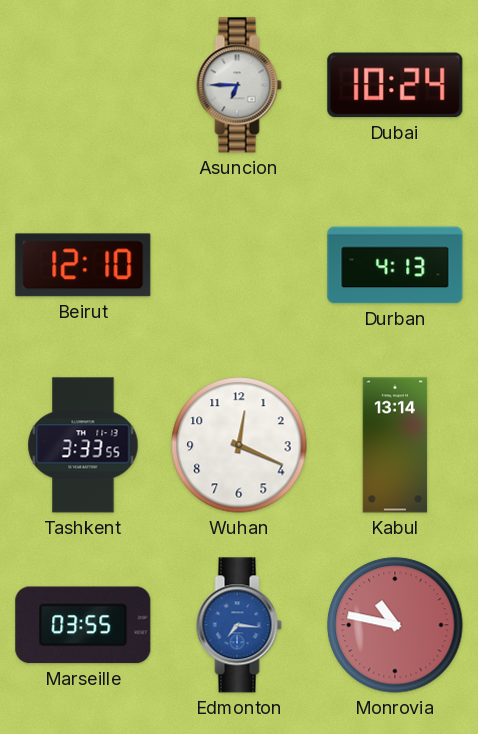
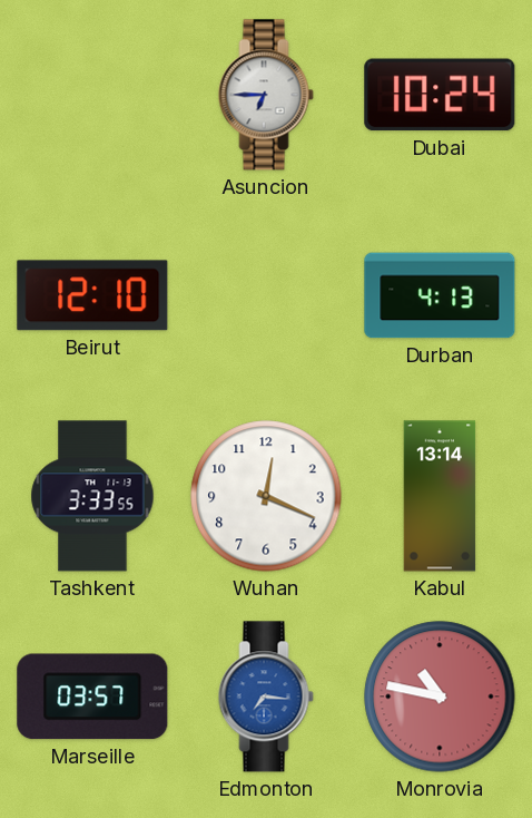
Marseille: 03:55 -> 03:57 (92, 697)
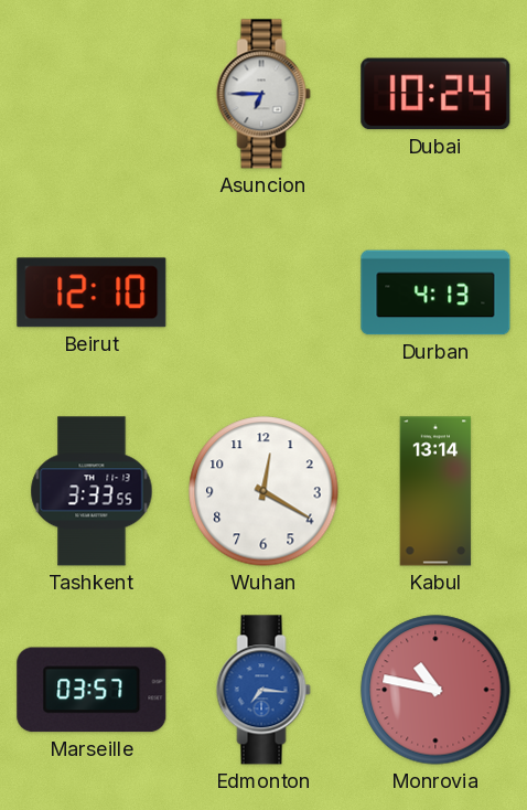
Wuhan: 12:19 -> 12:20 (263, 491)
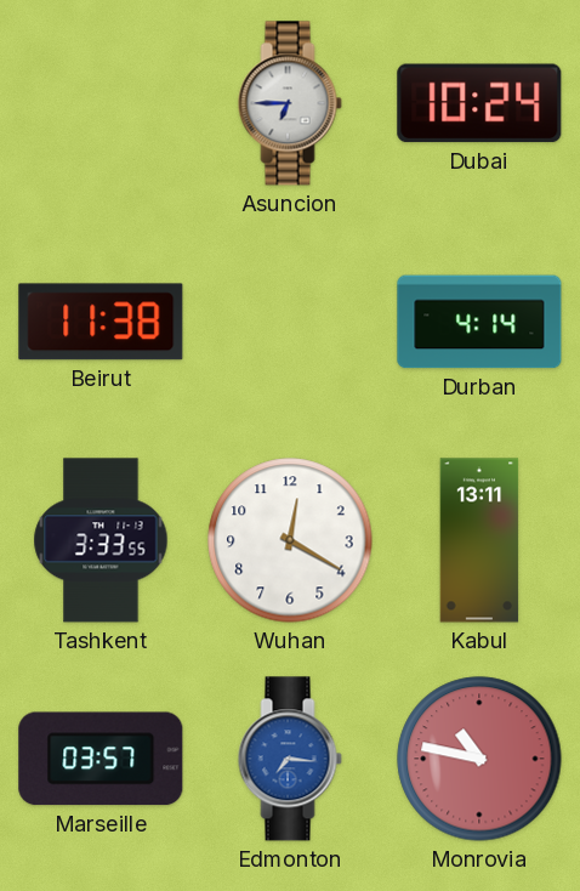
Beirut: 12:10 -> 11:38 (101, 322)
Durban: 4:13 -> 4:14 (479, 322)
Kabul: 13:14 -> 13:11 (479, 540)
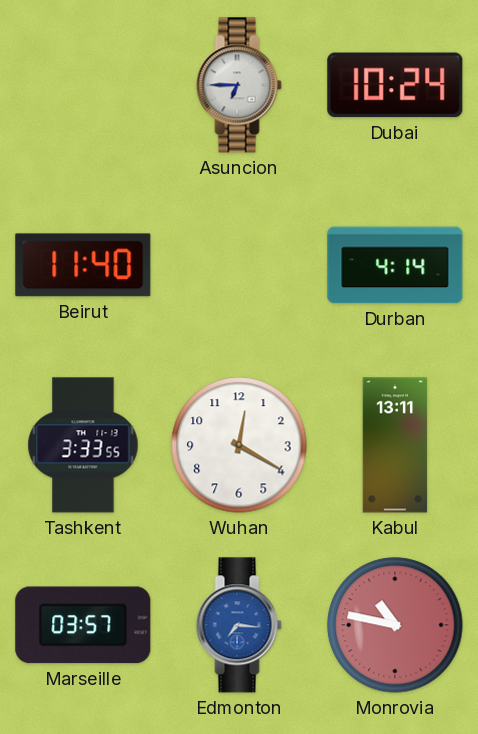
Beirut: 11:38 -> 11:40 (83, 265)
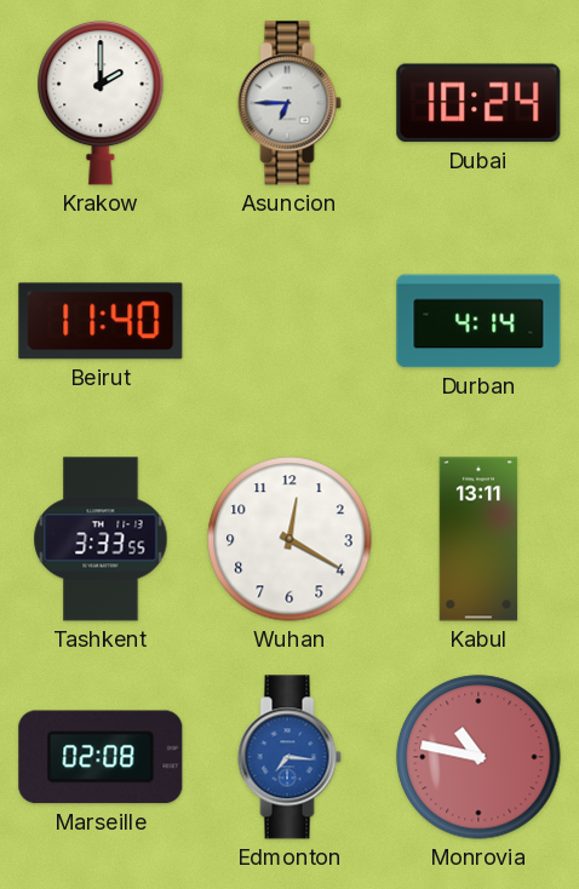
Krakow: none -> 2:00 (101, 103)
Marseille: 03:57 -> 02:08 (101, 757)
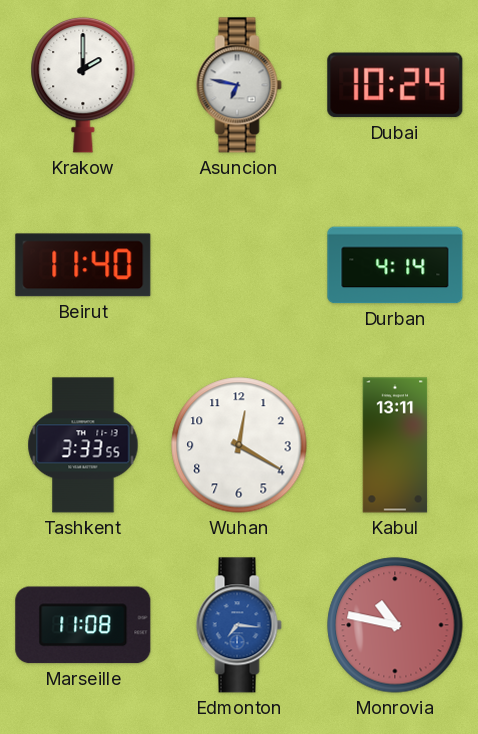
Asuncion: 6:45 -> 6:47 (239, 85)
Marseille: 02:08 -> 11:08 (83, 625)
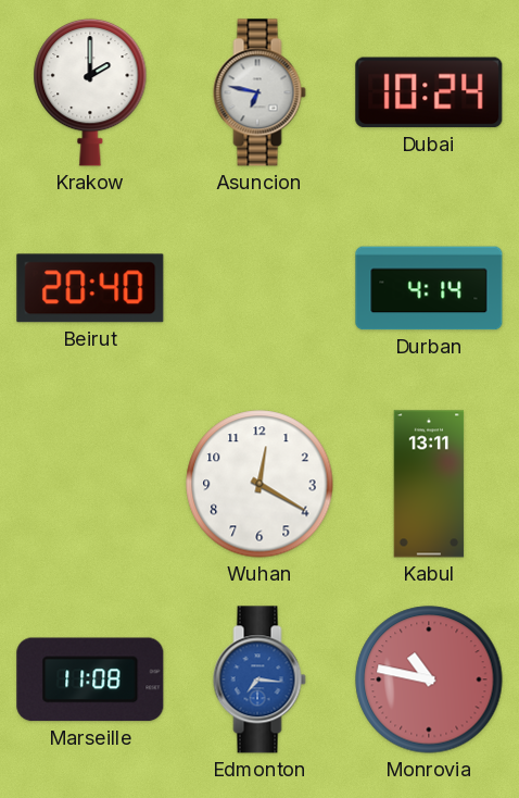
Beirut: 11:40 -> 20:40 (90, 288)
Tashkent: 3:33 -> none (83, 445)
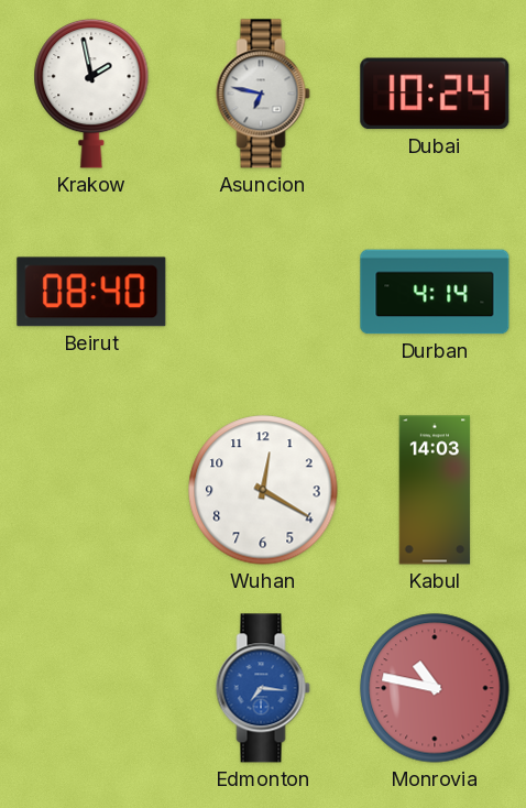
Krakow: 2:00 -> 1:58 (91, 94)
Beirut: 20:40 -> 08:40 (91, 292)
Kabul: 13:11 -> 14:03 (435, 490)
Marseille: 11:08 -> none (90, 679)
